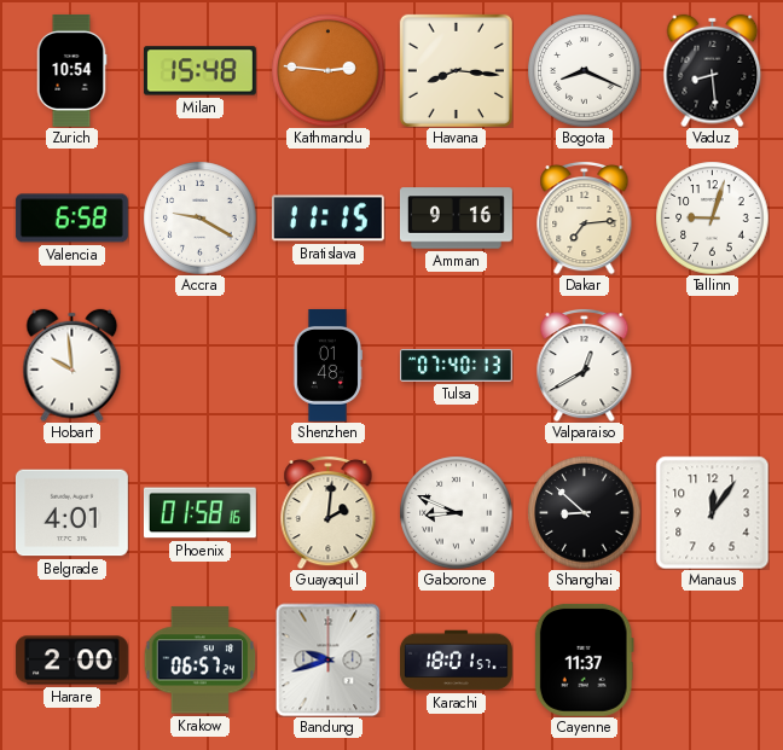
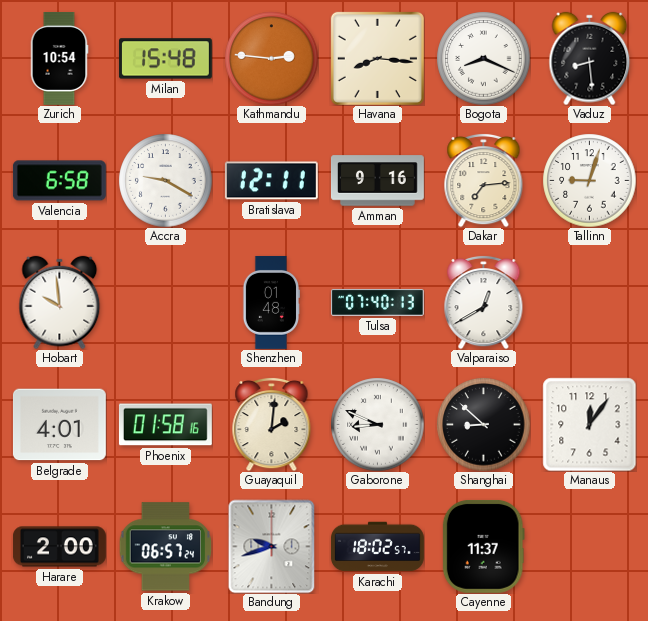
Bratislava: 11:15 -> 12:11 (271, 181)
Karachi: 18:01 -> 18:02 (377, 547)
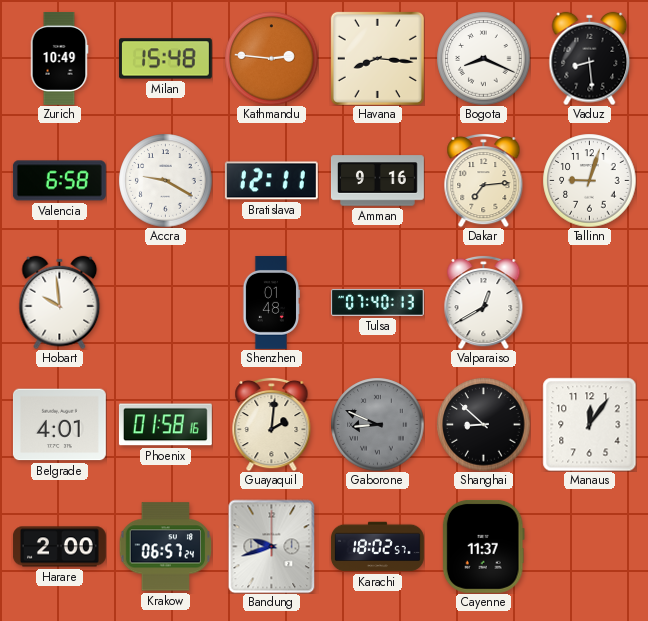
Zurich: 10:54 -> 10:49 (59, 58)
Gaborone dial: white -> grey (377, 424)
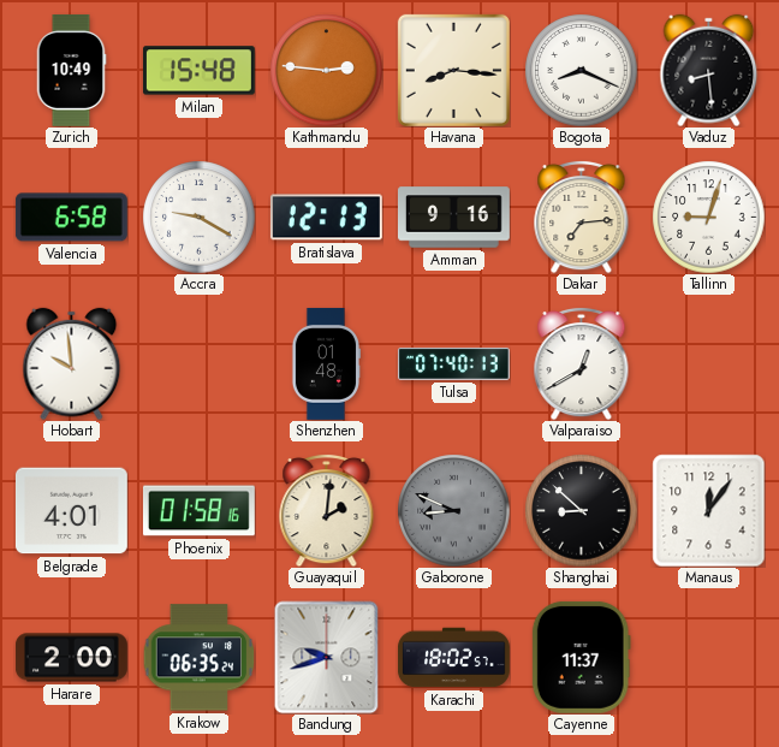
Bratislava: 12:11 -> 12:13 (326, 218)
Krakow: 06:57 -> 06:35 (198, 658)
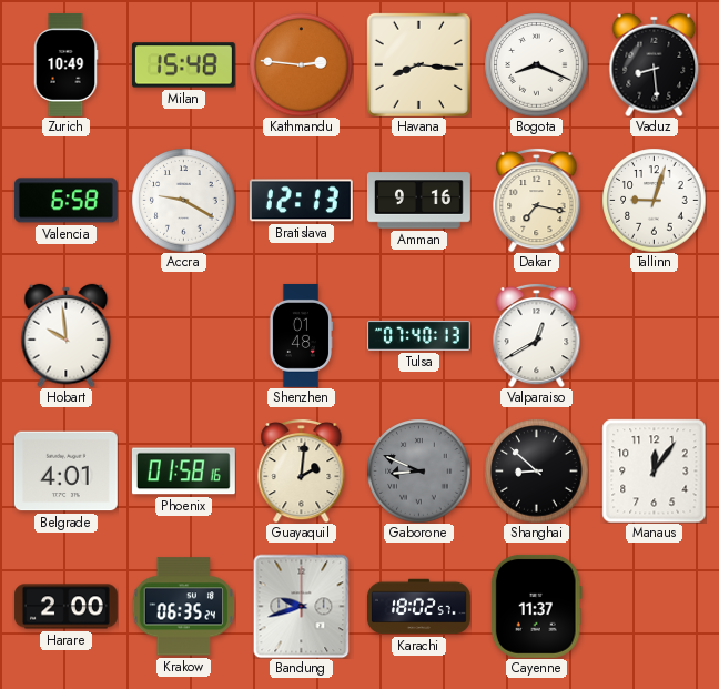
Dakar: 7:14 -> 7:17 (537, 200)
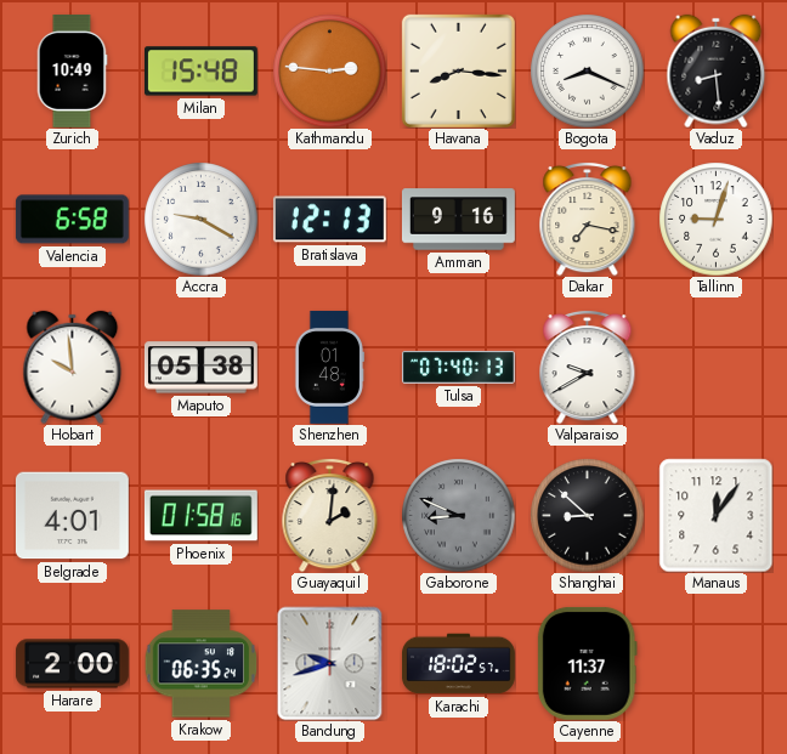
Maputo: none -> 05:38 (200, 368)
Valparaiso: 12:40 -> 9:40 (588, 367)
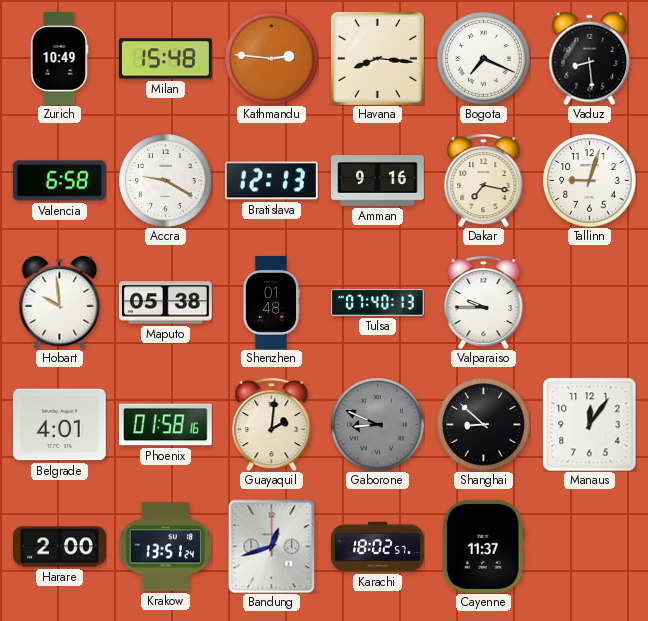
Bogota: 8:19 -> 7:19 (483, 58)
Valparaiso: 9:40 -> 9:45 (484, 302)
Krakow: 06:35 -> 13:51 (165, 547)
Bandung: 9:42 -> 12:42 (272, 546)
